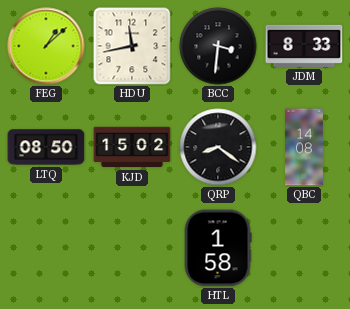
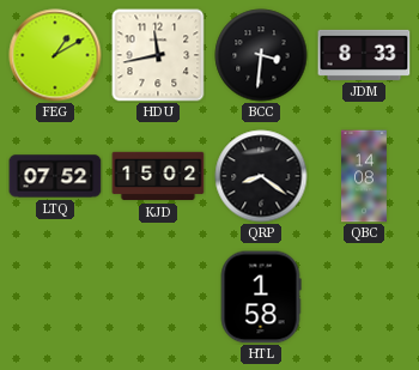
FEG: 1:08 -> 1:10 (55, 55)
LTQ: 08:50 -> 07:52 (55, 176)
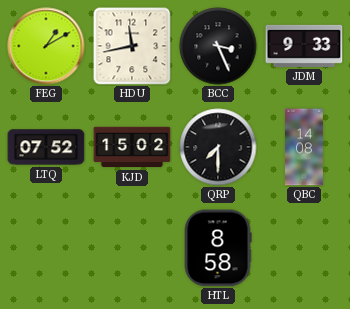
BCC: 3:31 -> 3:26 (218, 46)
JDM: 8:33 -> 9:33 (304, 46)
QRP: 8:21 -> 7:30 (218, 147)
HTL: 1:58 -> 8:58 (218, 248)
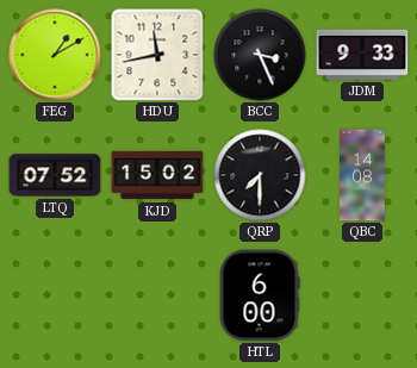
HTL: 8:58 -> 6:00 (260, 295)
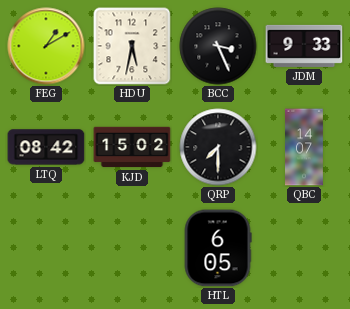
HDU: 11:43 -> 5:32 (132, 46)
LTQ: 07:52 -> 08:42 (46, 147)
QBC: 14:08 -> 14:07 (305, 147)
HTL: 6:00 -> 6:05 (218, 248)
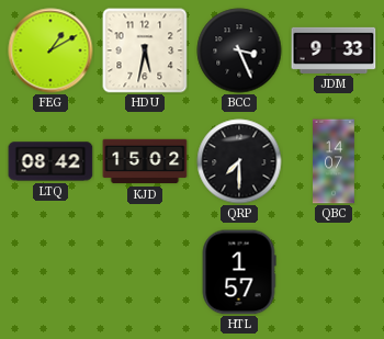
HTL: 6:05 -> 1:57 (239, 272)
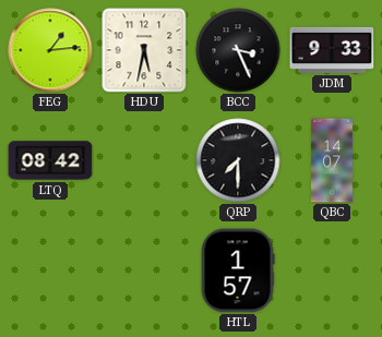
FEG: 1:10 -> 1:14 (50, 50)
KJD: 15:02 -> none (145, 161)
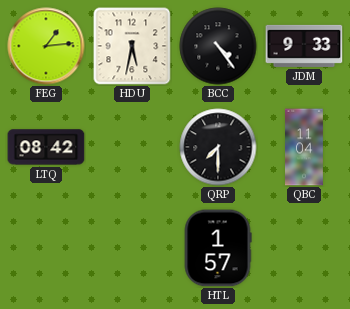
BCC: 3:26 -> 4:24 (218, 46)
QBC: 14:07 -> 11:04 (305, 147)
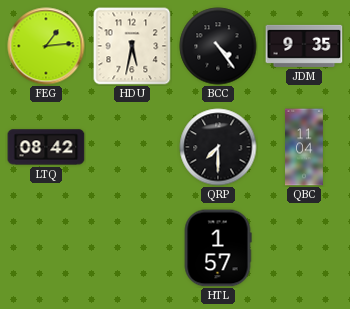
JDM: 9:33 -> 9:35 (304, 46)
